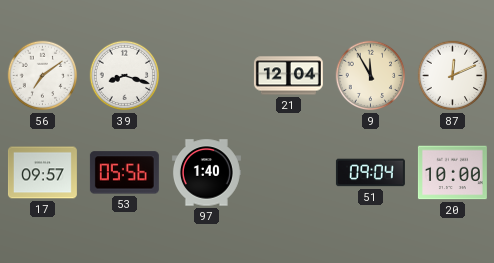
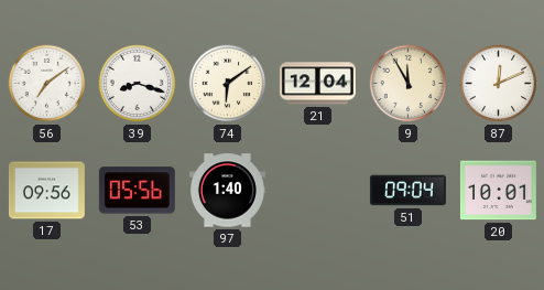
74: none -> 6:09 (228, 84)
17: 09:57 -> 09:56 (46, 191)
20: 10:00 -> 10:01 (498, 191)
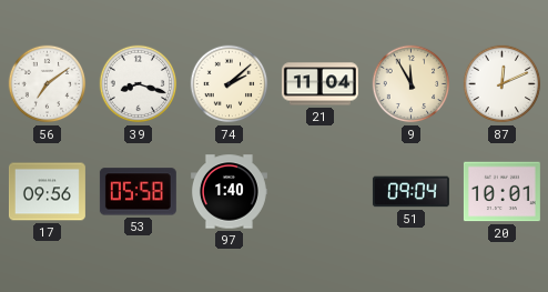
74: 6:09 -> 2:08 (230, 84)
21: 12:04 -> 11:04 (319, 84)
53: 05:56 -> 05:58 (138, 192)
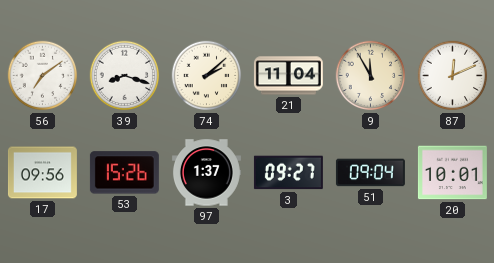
53: 05:58 -> 15:26 (124, 173)
97: 1:40 -> 1:37 (206, 173)
3: none -> 09:27 (288, 173)
